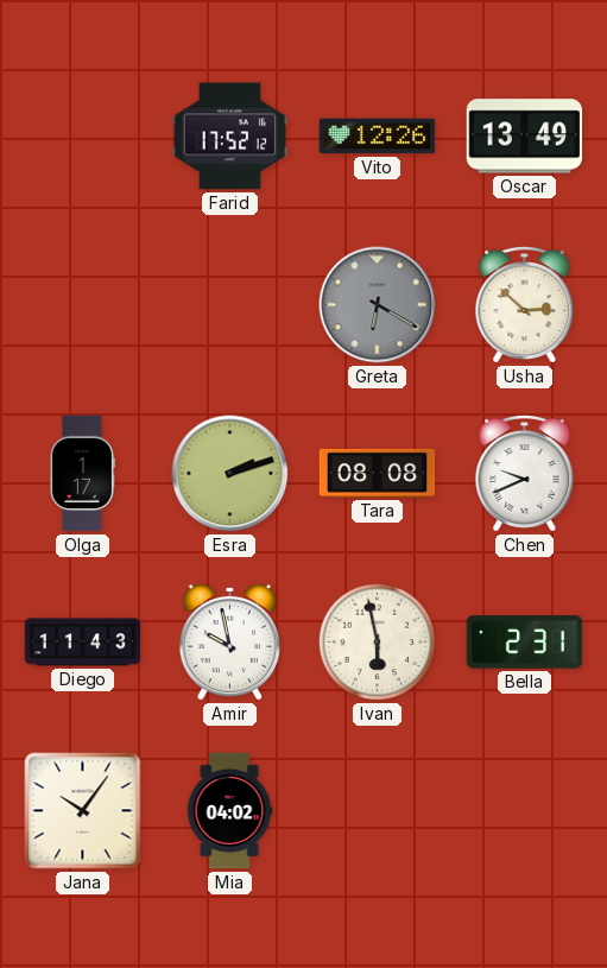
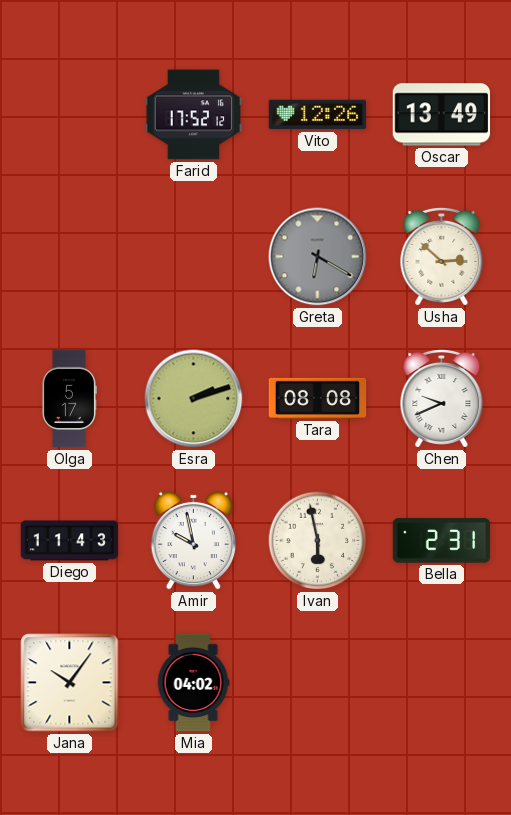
Olga: 1:17 -> 5:17 (69, 399)
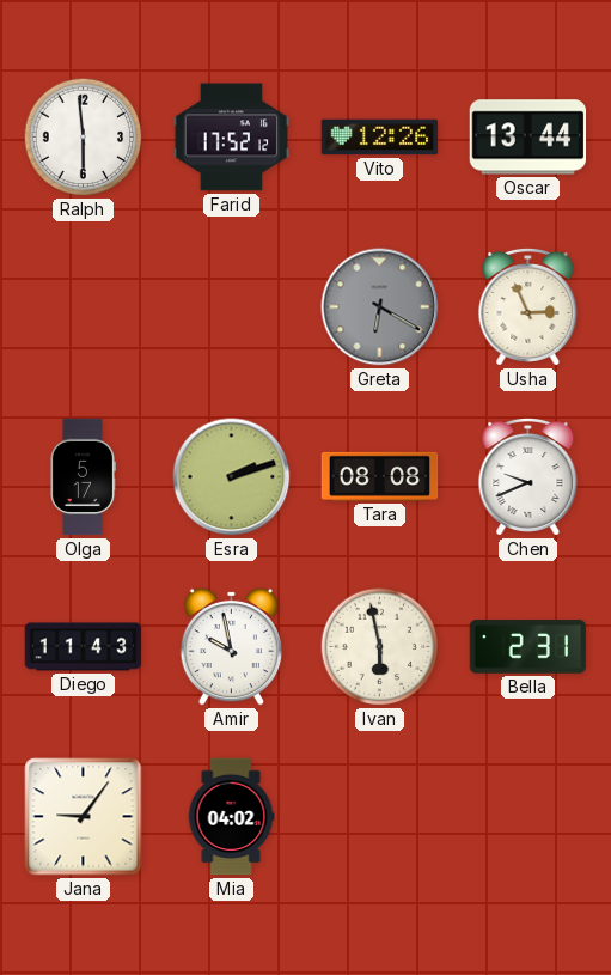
Ralph: none -> 5:59 (84, 138)
Oscar: 13:49 -> 13:44 (528, 138)
Usha: 2:52 -> 2:56 (528, 306)
Jana: 10:06 -> 9:06 (84, 817)
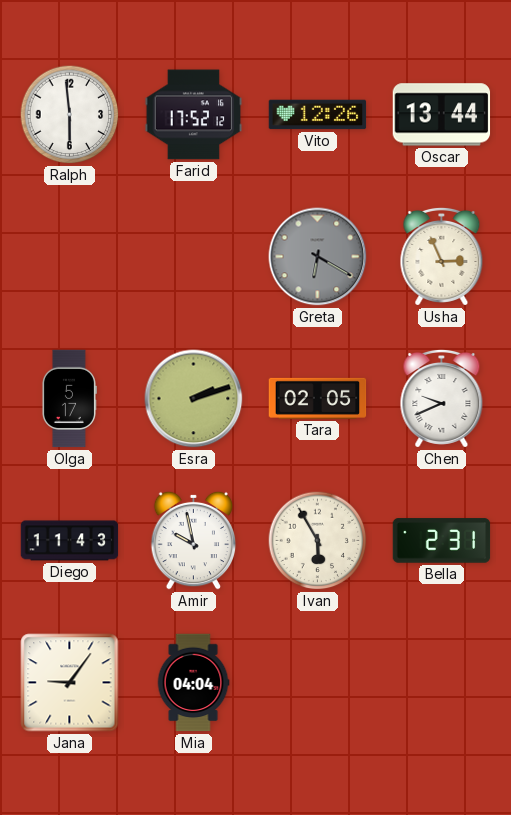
Tara: 08:08 -> 02:05 (318, 398)
Ivan: 5:58 -> 5:55 (318, 541)
Mia: 04:02 -> 04:04 (193, 683)
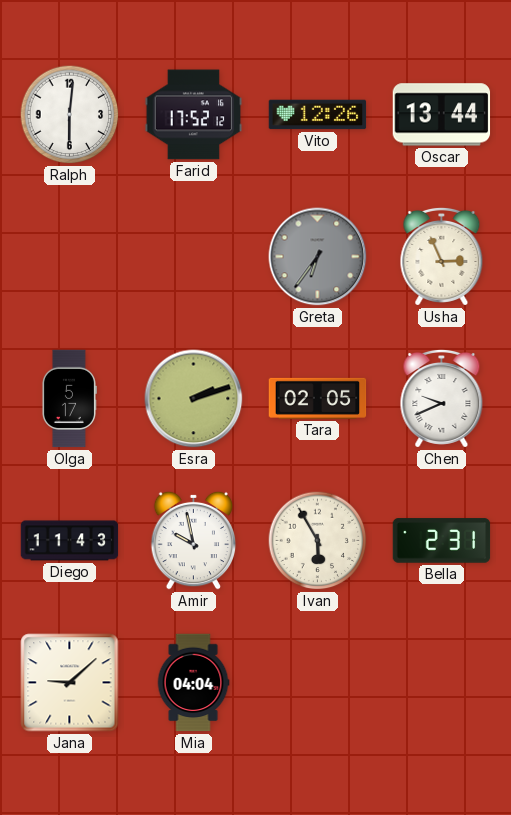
Ralph: 5:59 -> 6:01 (70, 115)
Greta: 6:20 -> 6:36 (318, 257)
Jana: 9:06 -> 9:08 (70, 683)
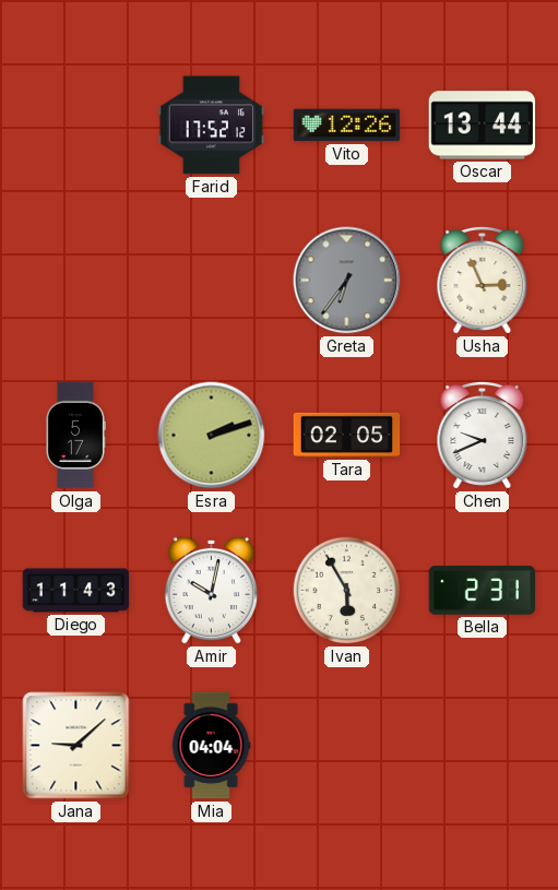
Ralph: 6:01 -> none (70, 115)
Amir: 9:58 -> 10:02 (212, 590)
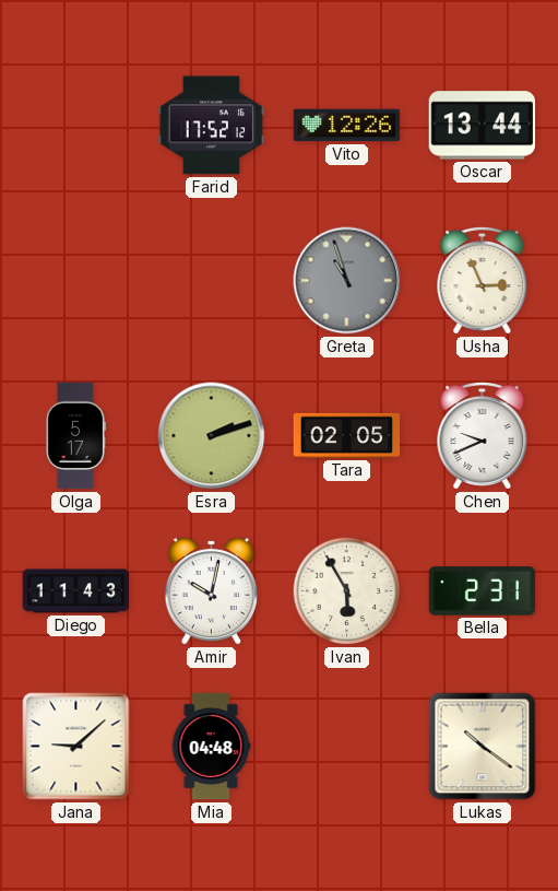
Greta: 6:36 -> 10:57 (347, 281)
Mia: 04:04 -> 04:48 (211, 747)
Lukas: none -> 10:21 (483, 747)
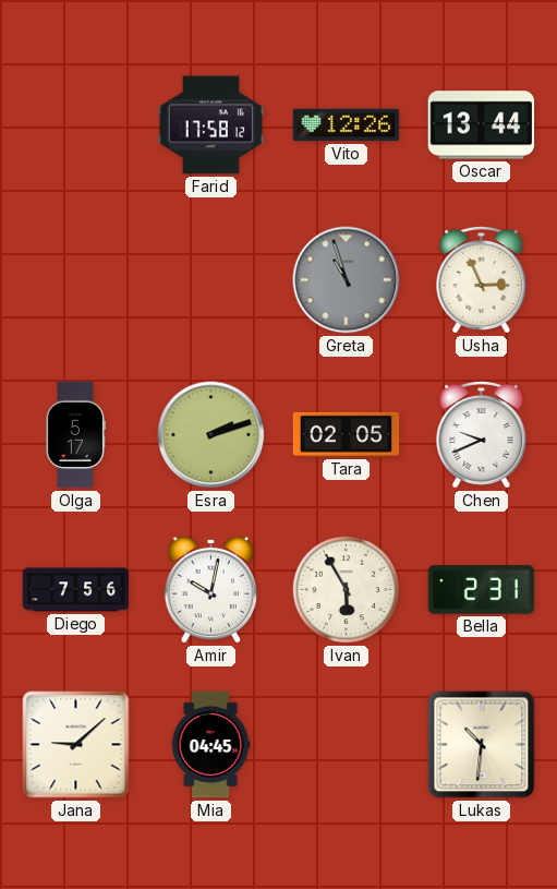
Farid: 17:52 -> 17:58 (211, 125)
Diego: 11:43 -> 7:56 (76, 590)
Mia: 04:48 -> 04:45 (210, 745)
Lukas: 10:21 -> 10:31 (482, 745)
